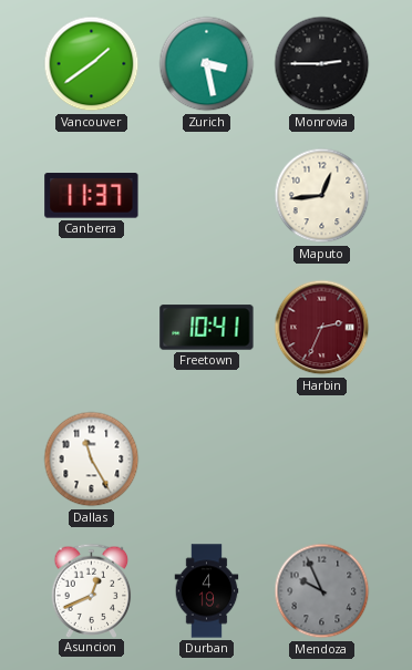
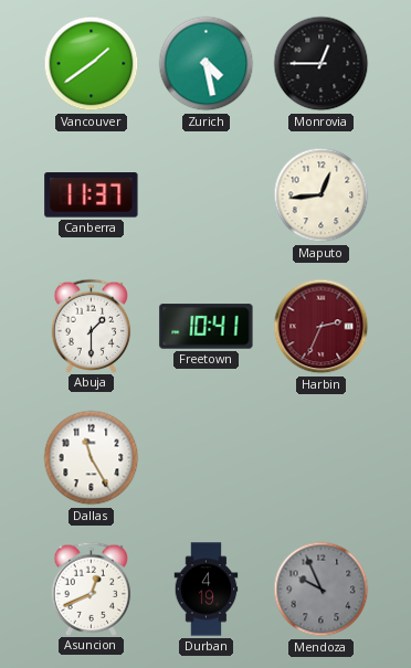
Zurich: 3:28 -> 4:28 (207, 64)
Monrovia: 2:45 -> 12:45 (322, 64)
Abuja: none -> 1:30 (92, 326)
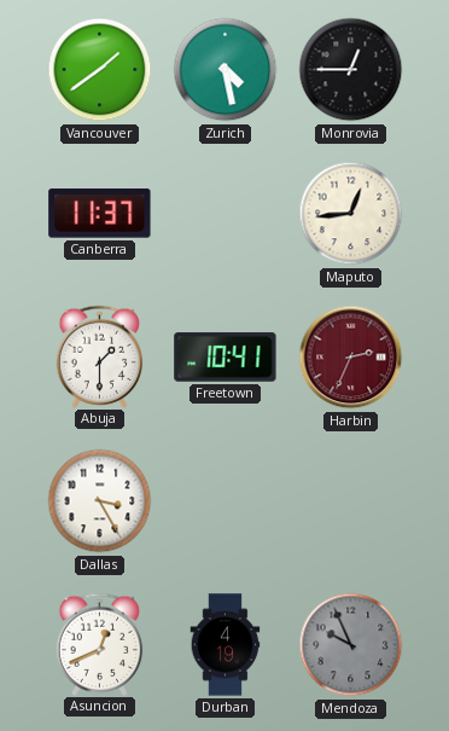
Dallas: 11:25 -> 3:25 (100, 501)
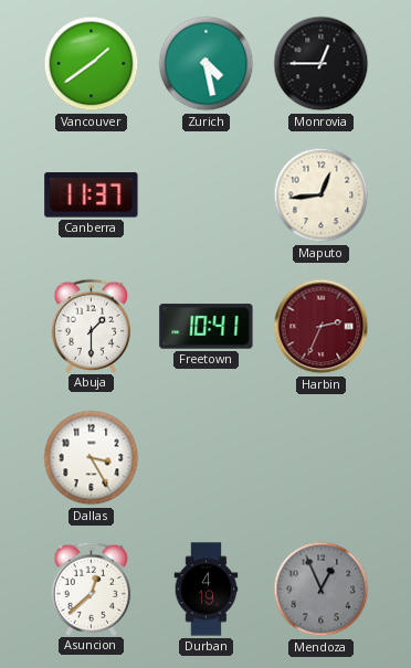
Asuncion: 12:41 -> 12:38 (92, 589)
Mendoza: 9:56 -> 12:56 (322, 590)
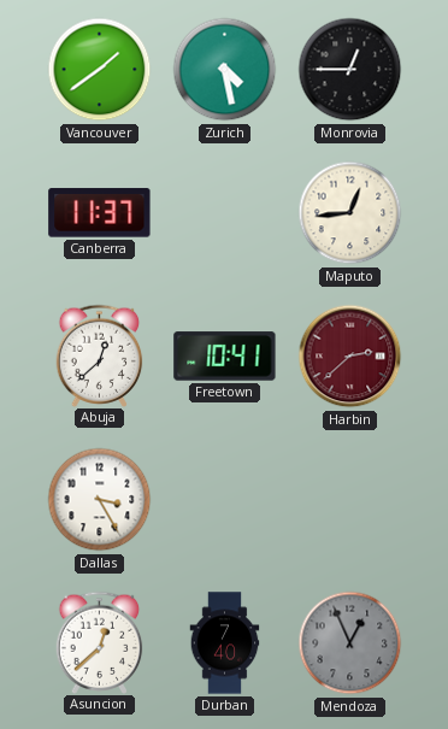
Abuja: 1:30 -> 12:38 (100, 355)
Harbin: 2:34 -> 2:38 (350, 357)
Durban: 4:19 -> 7:40 (225, 643)
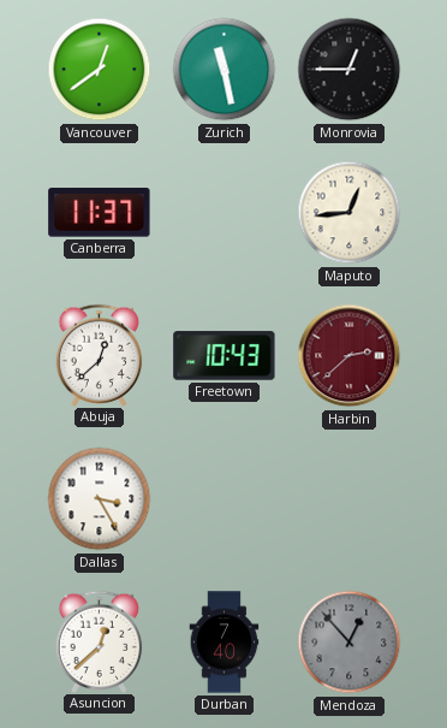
Vancouver: 1:39 -> 12:39 (100, 70)
Zurich: 4:28 -> 11:28 (225, 70)
Freetown: 10:41 -> 10:43 (225, 356)
Mendoza: 12:56 -> 12:53 (350, 643)
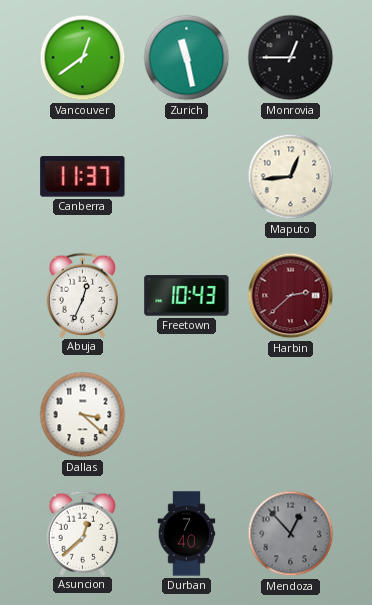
Abuja: 12:38 -> 12:34 (83, 295)
Dallas: 3:25 -> 3:22 (83, 415)
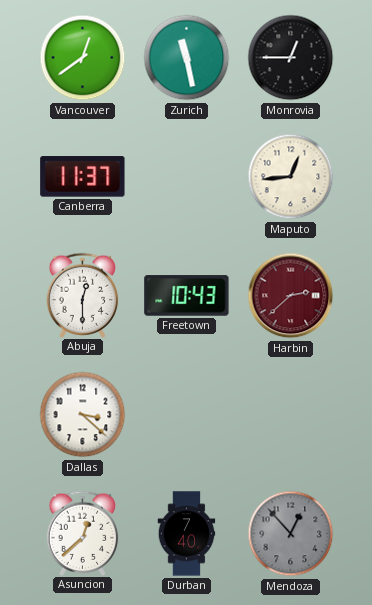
Abuja: 12:34 -> 12:30 (83, 295)
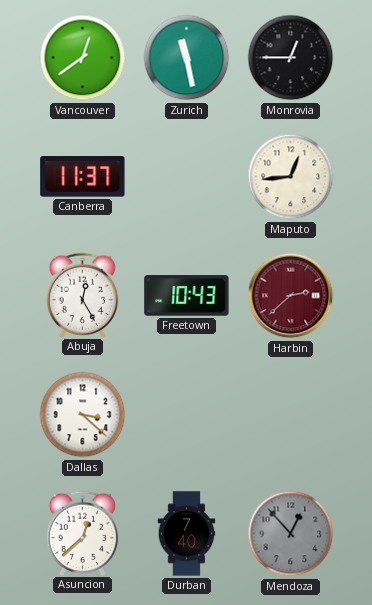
Abuja: 12:30 -> 12:25 (83, 295)
